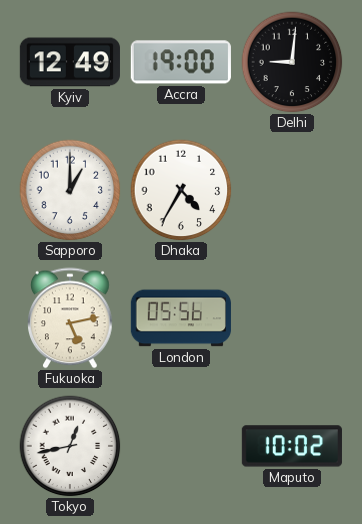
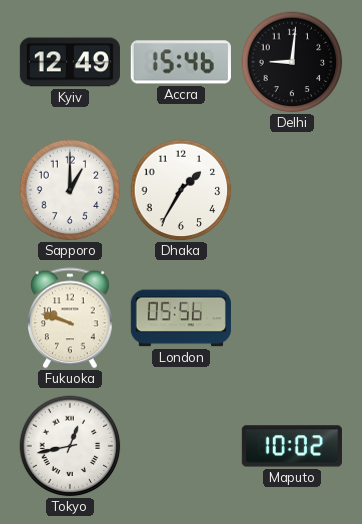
Accra: 19:00 -> 15:46 (181, 62)
Dhaka: 4:35 -> 1:35 (181, 190)
Fukuoka: 5:13 -> 9:48 (70, 318)
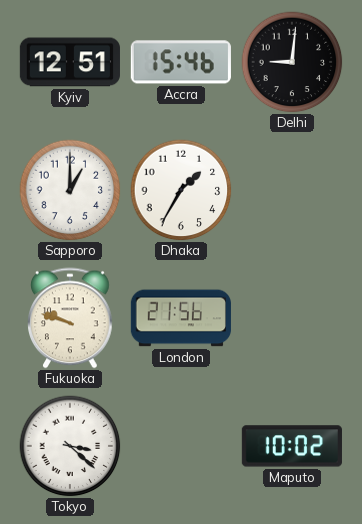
Kyiv: 12:49 -> 12:51 (70, 62)
London: 05:56 -> 21:56 (181, 318)
Tokyo: 12:43 -> 3:22 (70, 446)
